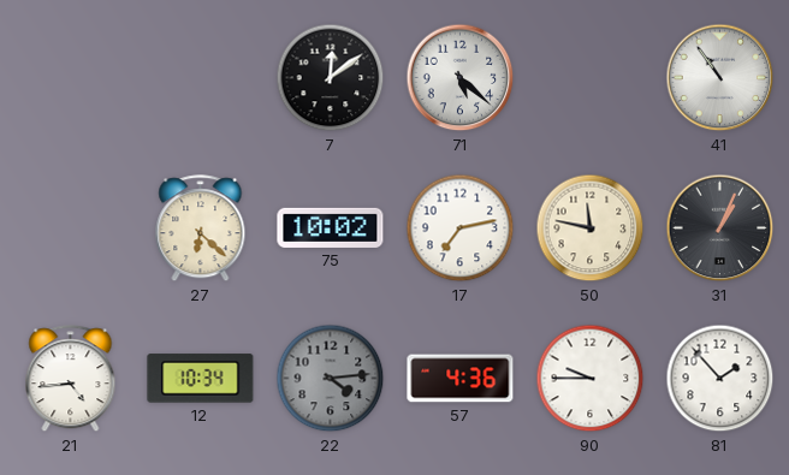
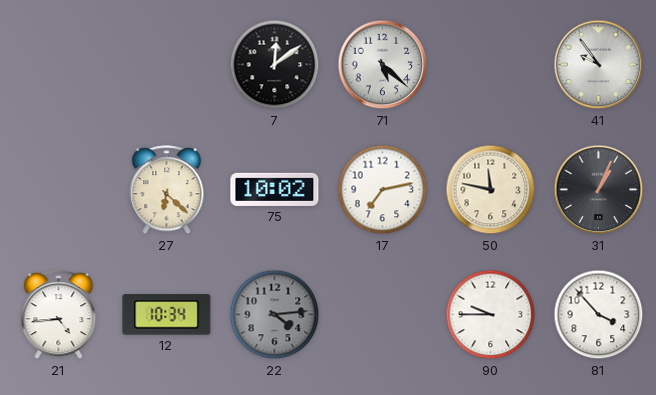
41: 10:54 -> 9:54 (599, 65)
57: 4:36 -> none (461, 379)
81: 1:53 -> 3:53 (599, 315)
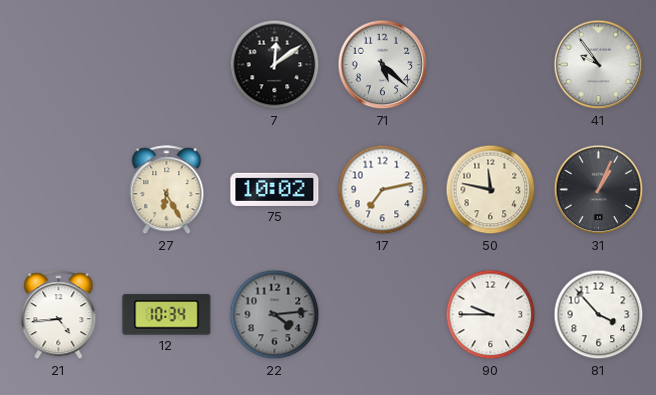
27: 6:22 -> 6:25 (167, 190)
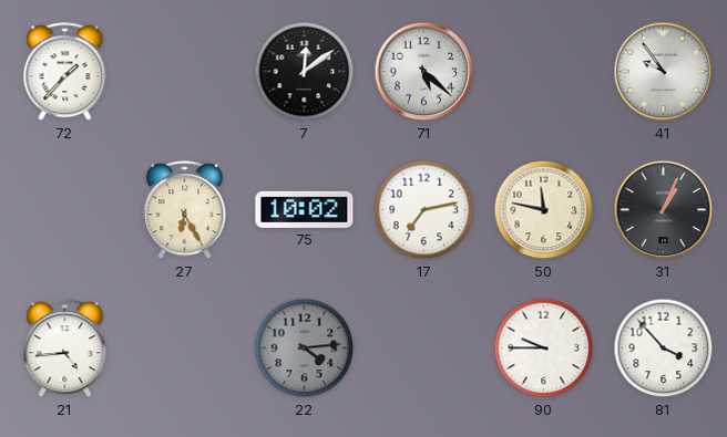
72: none -> 1:37 (65, 72)
12: 10:34 -> none (167, 315)
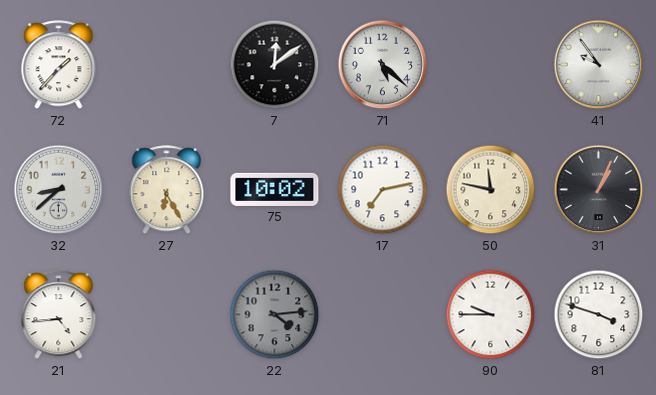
32: none -> 8:38 (59, 190)
81: 3:53 -> 3:48 (599, 315)
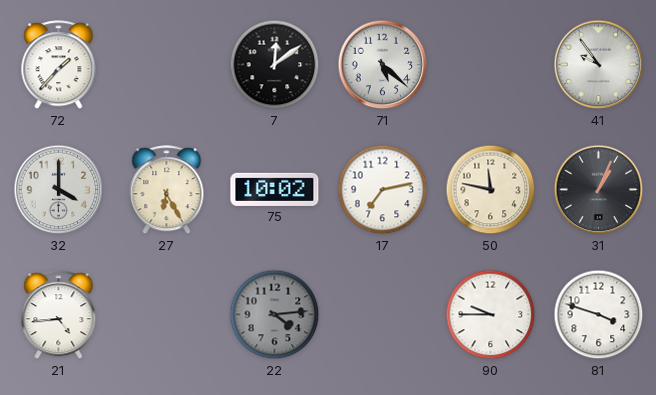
32: 8:38 -> 4:00 (59, 190)
